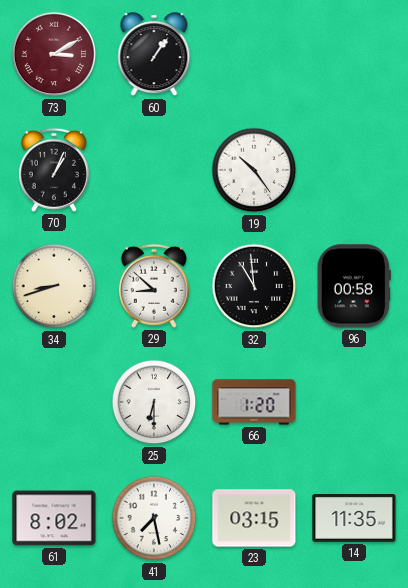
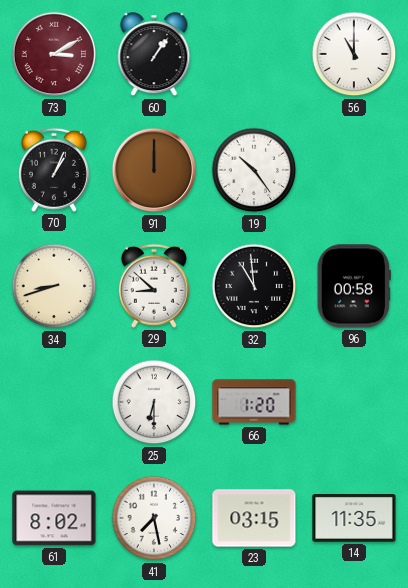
56: none -> 11:00 (354, 54)
91: none -> 12:00 (154, 170)
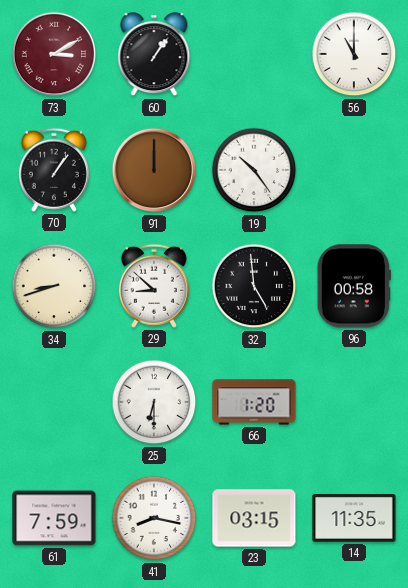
70: 1:04 -> 1:06 (54, 170)
32: 10:59 -> 4:59 (254, 286)
61: 8:02 -> 7:59 (54, 518)
41: 7:28 -> 8:17 (154, 518)
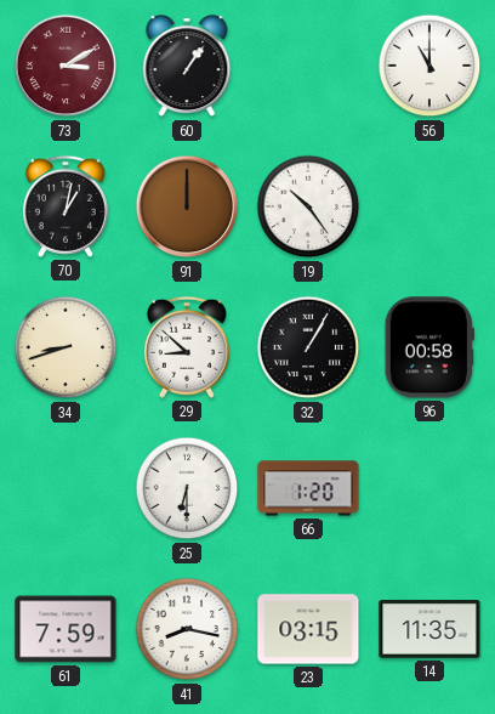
70: 1:06 -> 1:02 (66, 206)
32: 4:59 -> 1:05 (308, 347)
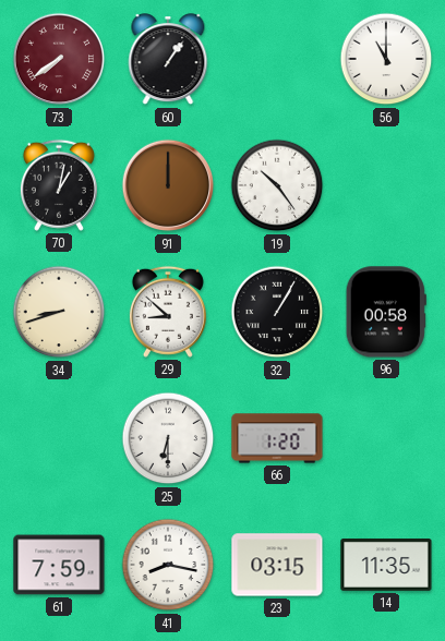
73: 3:10 -> 7:39 (59, 59)
